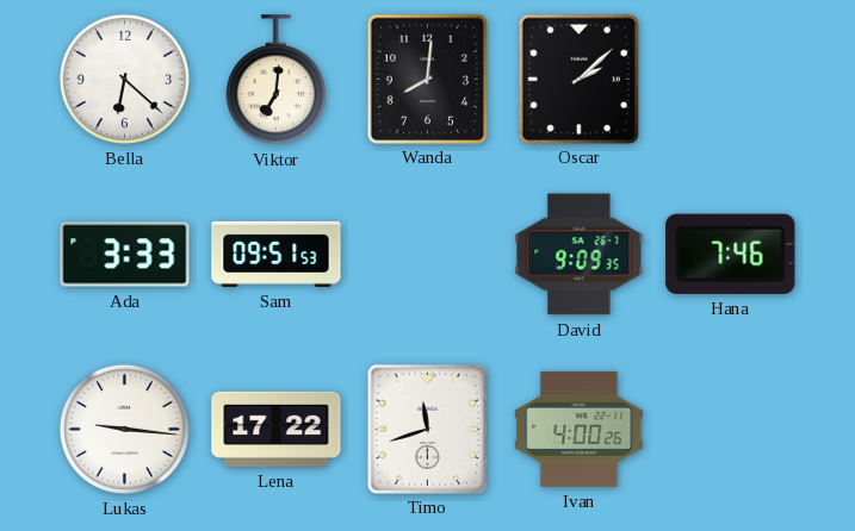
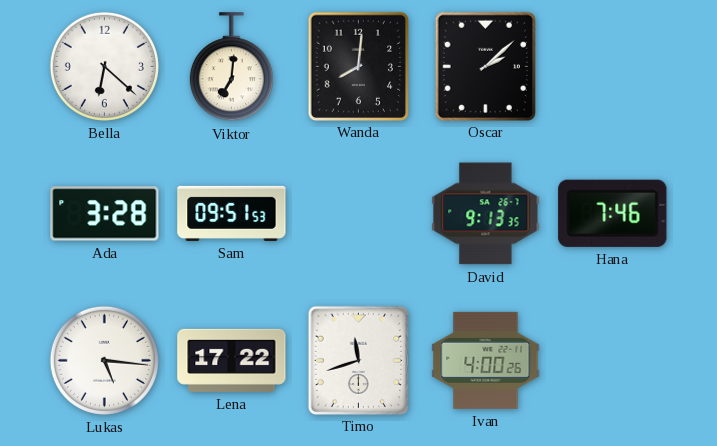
Ada: 3:33 -> 3:28 (105, 214)
David: 9:09 -> 9:13 (486, 214)
Lukas: 9:16 -> 5:16 (104, 360)
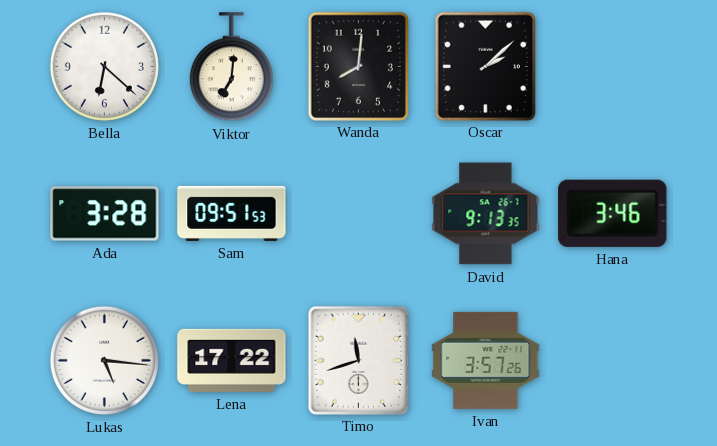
Hana: 7:46 -> 3:46 (613, 213)
Ivan: 4:00 -> 3:57 (486, 360)
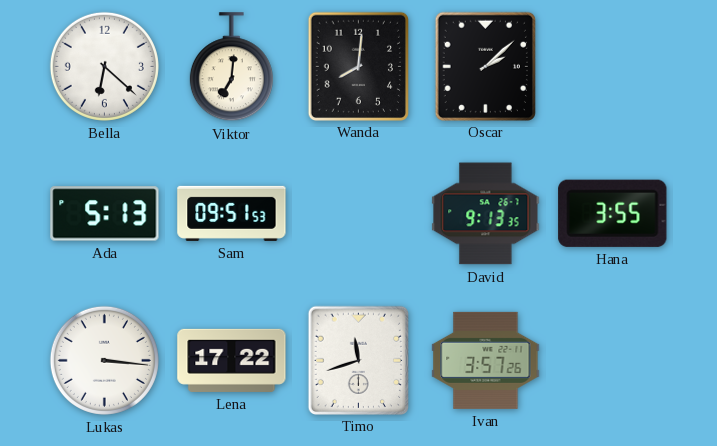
Ada: 3:28 -> 5:13 (105, 214)
Hana: 3:46 -> 3:55 (613, 213)
Lukas: 5:16 -> 3:16 (104, 360)
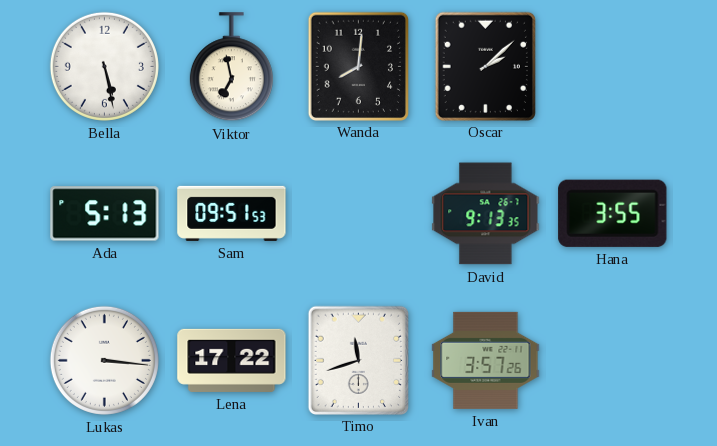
Bella: 6:22 -> 5:28 (104, 66)
Viktor: 7:01 -> 6:58 (231, 67)
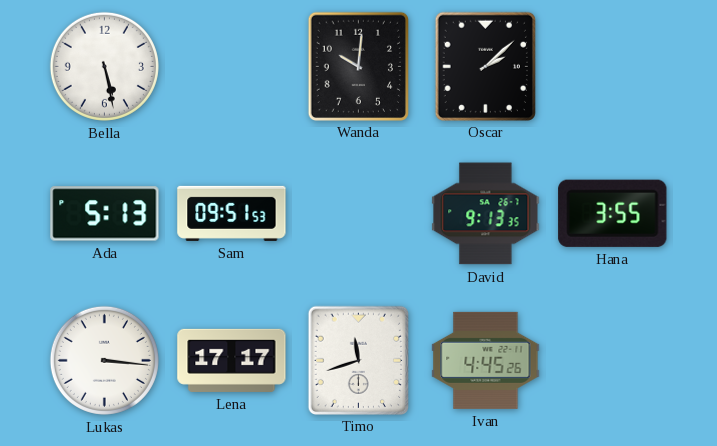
Viktor: 6:58 -> none (231, 67)
Wanda: 8:01 -> 10:01 (358, 66)
Lena: 17:22 -> 17:17 (232, 360)
Ivan: 3:57 -> 4:45 (486, 360)
